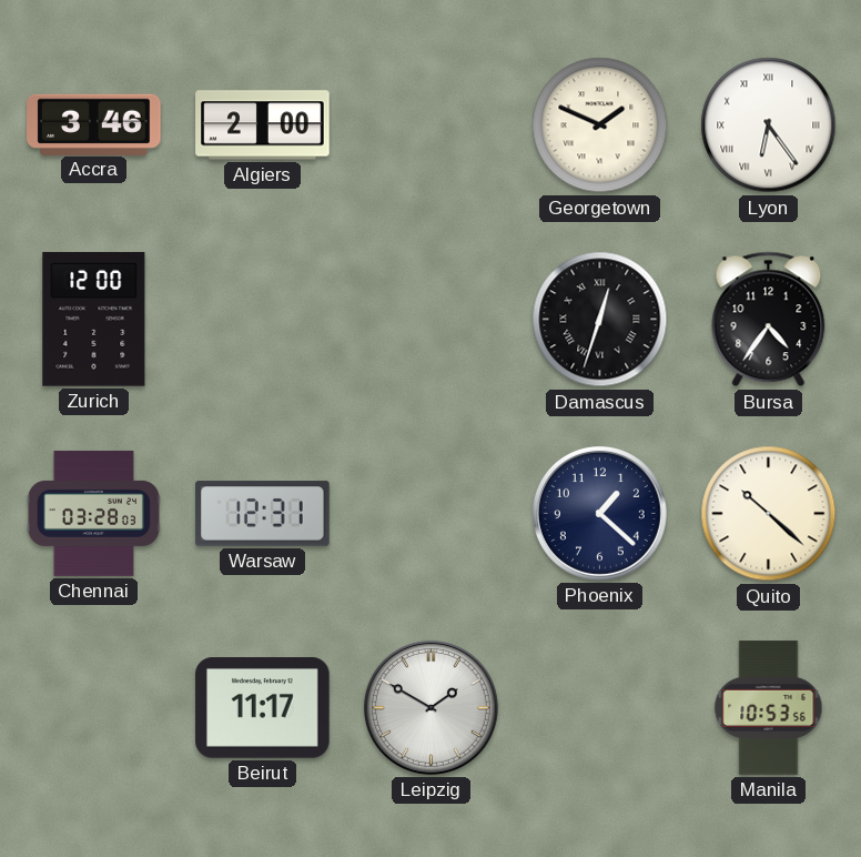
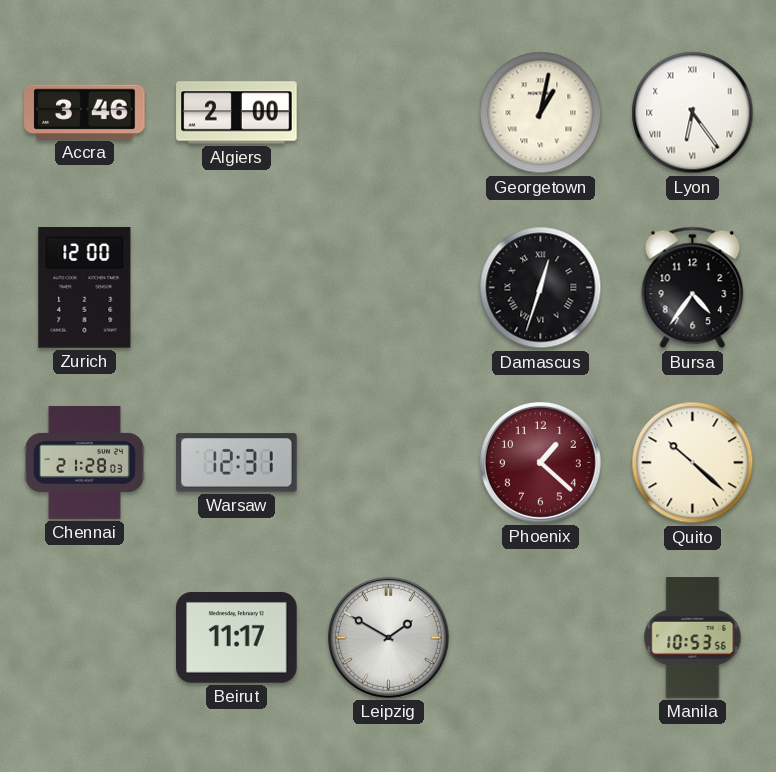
Georgetown: 1:49 -> 1:02 (541, 113)
Chennai: 03:28 -> 21:28 (84, 462)
Phoenix dial: navy -> burgundy (540, 462)
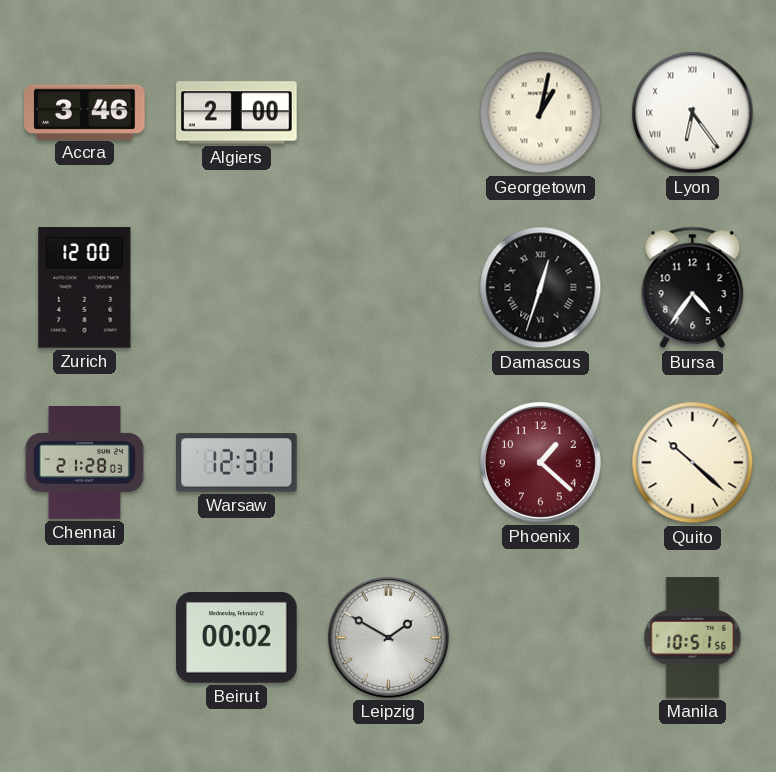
Beirut: 11:17 -> 00:02 (237, 638)
Manila: 10:53 -> 10:51 (693, 638)
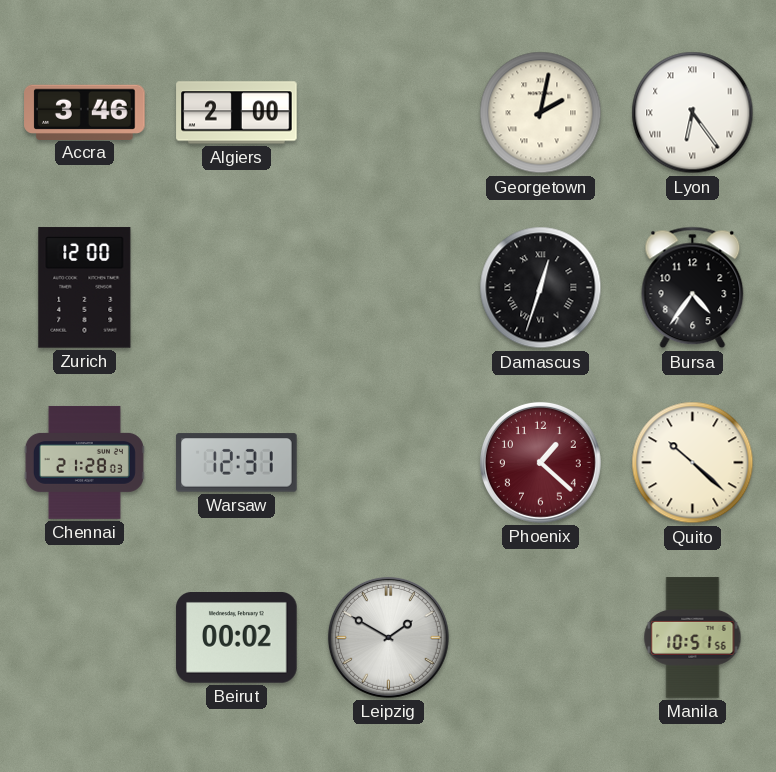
Georgetown: 1:02 -> 2:02 (541, 113)
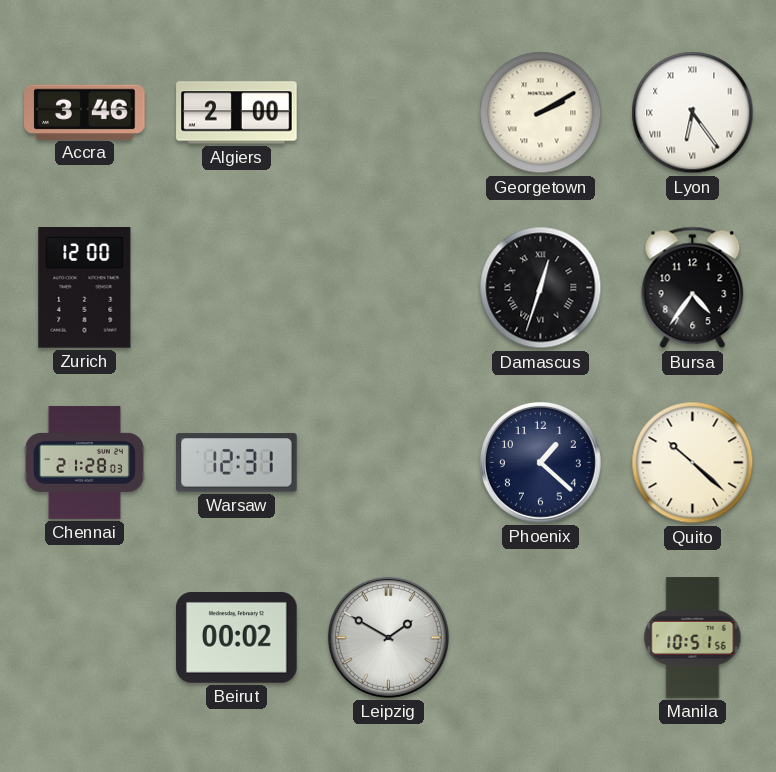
Georgetown: 2:02 -> 2:10 (541, 113)
Phoenix dial: burgundy -> navy (540, 462)
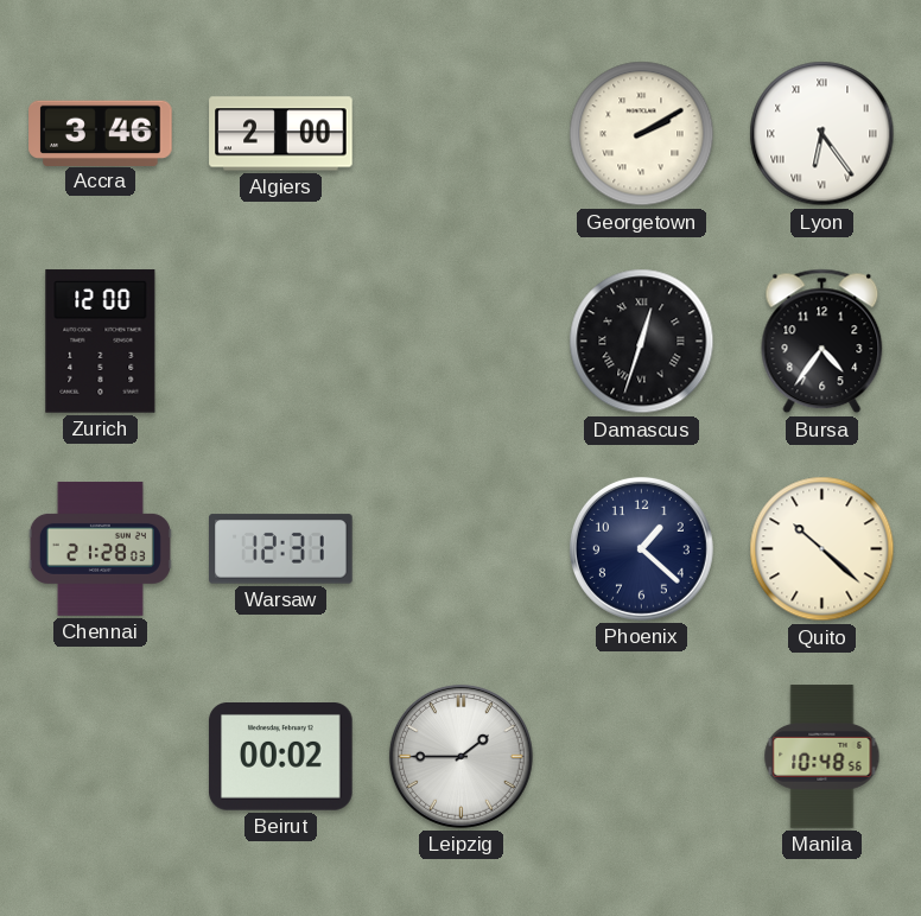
Leipzig: 1:50 -> 1:45 (460, 756)
Manila: 10:51 -> 10:48 (822, 757)
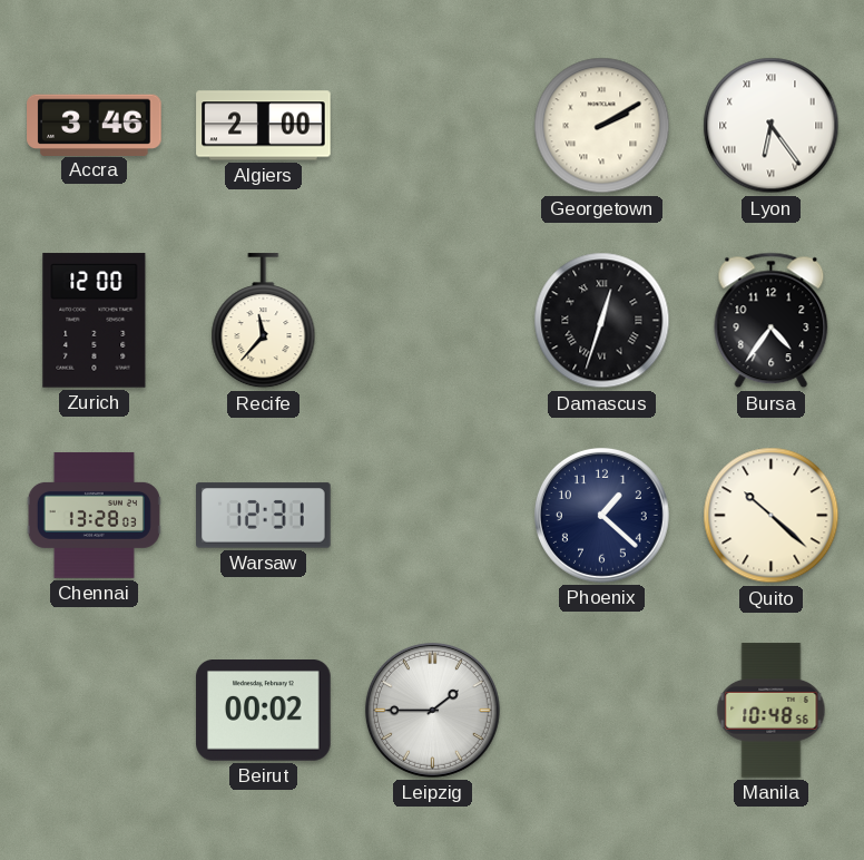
Recife: none -> 11:37 (264, 321)
Chennai: 21:28 -> 13:28 (94, 515)
